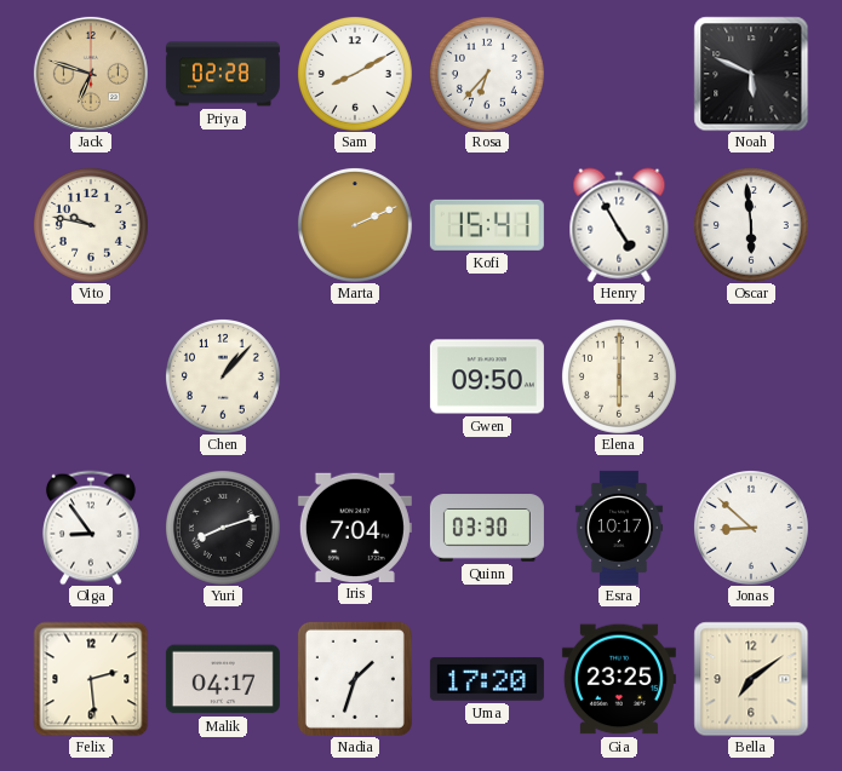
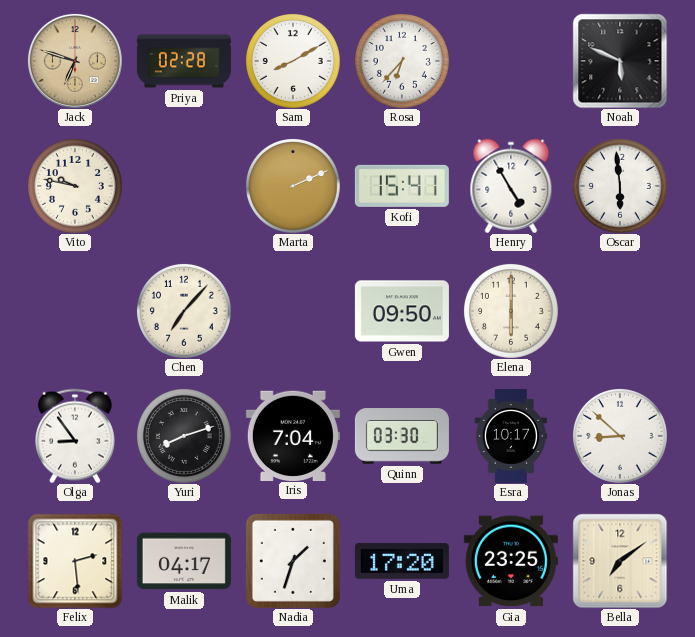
Chen: 1:07 -> 7:07 (184, 311)
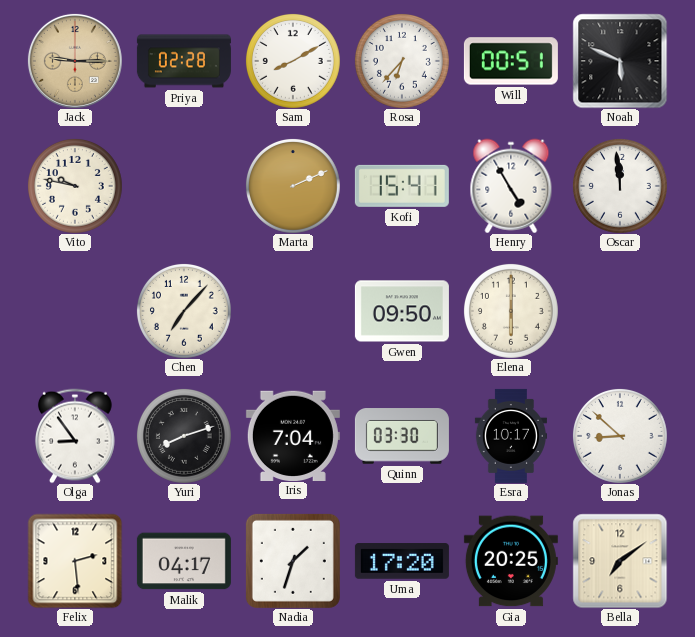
Jack: 6:48 -> 9:15 (75, 61)
Will: none -> 00:51 (511, 61)
Oscar: 5:59 -> 11:59 (620, 186)
Gia: 23:25 -> 20:25 (511, 561)
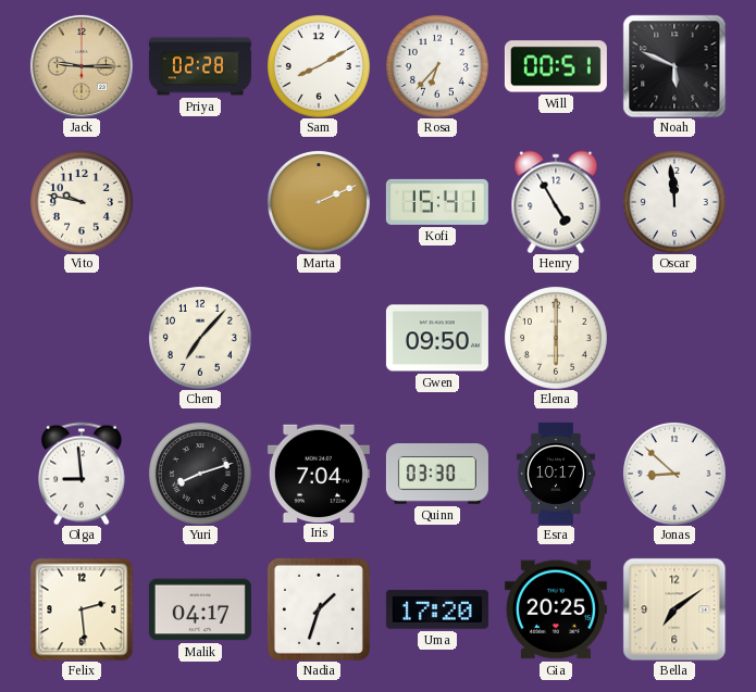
Olga: 8:54 -> 8:59 (82, 474)
